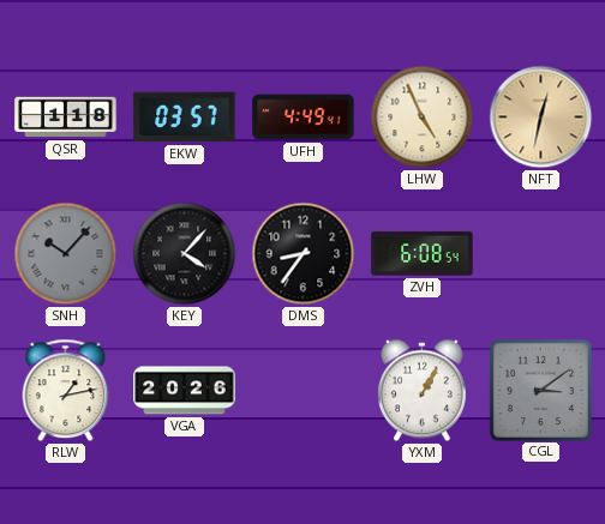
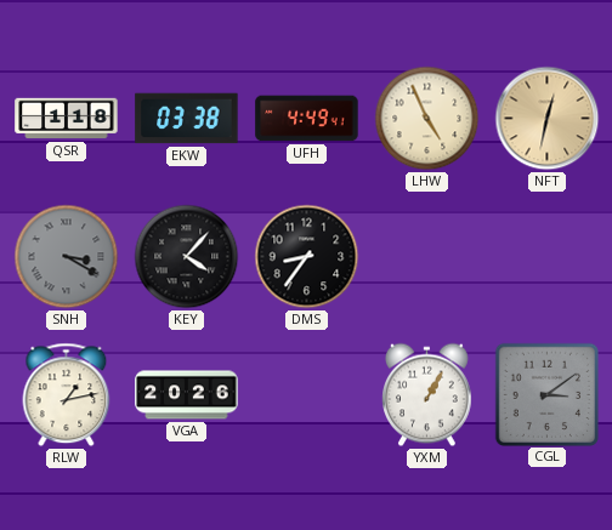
EKW: 03:57 -> 03:38 (187, 119)
SNH: 10:07 -> 3:20 (67, 257)
ZVH: 6:08 -> none (423, 254)
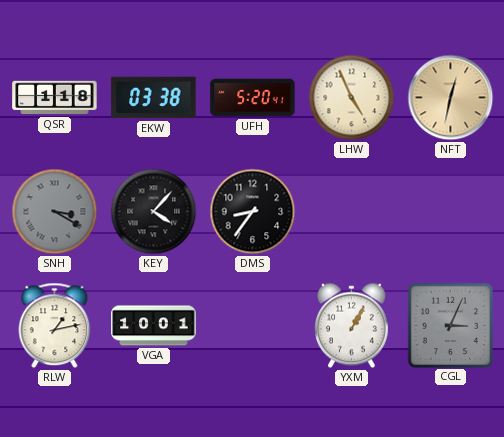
UFH: 4:49 -> 5:20 (253, 98)
VGA: 20:26 -> 10:01 (154, 326)
CGL: 3:09 -> 3:04 (450, 325)
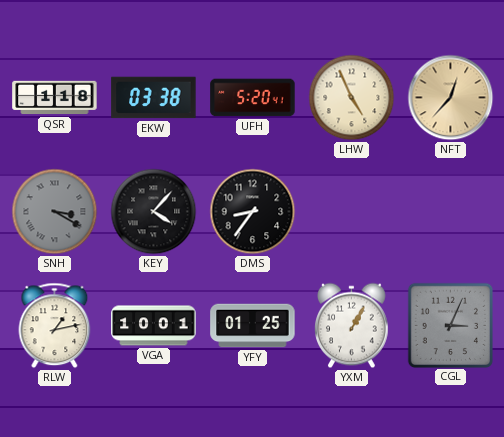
NFT: 12:32 -> 12:37 (451, 98)
YFY: none -> 01:25 (253, 326)
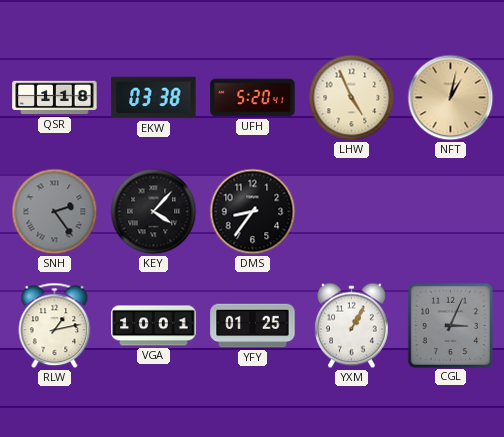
NFT: 12:37 -> 1:02 (451, 98)
SNH: 3:20 -> 2:24 (55, 212)
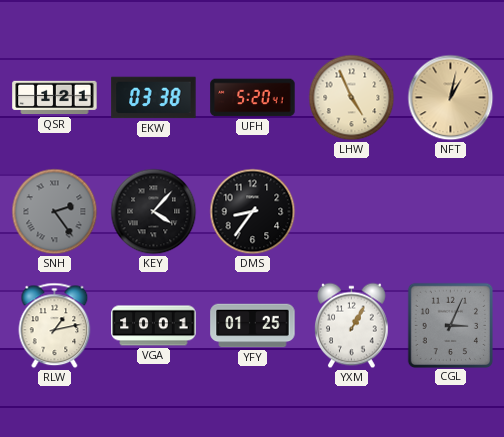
QSR: 1:18 -> 1:21 (55, 98)
